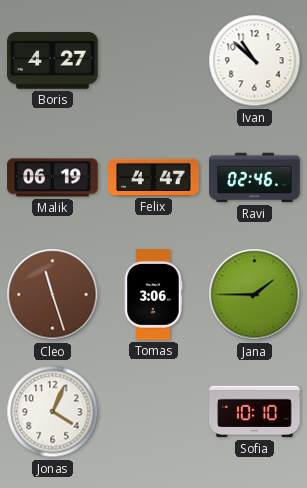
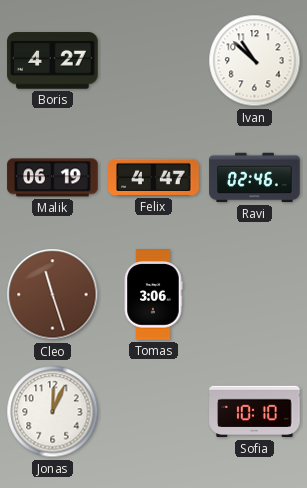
Jana: 1:45 -> none (255, 295)
Jonas: 4:04 -> 12:04 (53, 412)
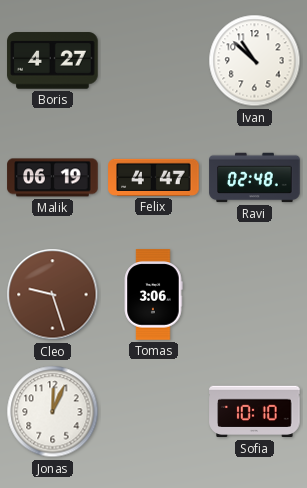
Ravi: 02:46 -> 02:48 (255, 178)
Cleo: 11:27 -> 9:27 (53, 295)
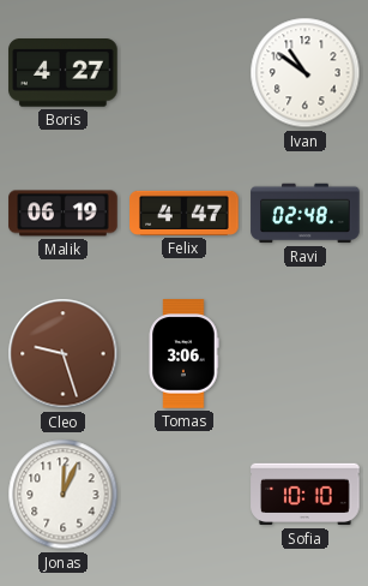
Ivan: 10:52 -> 10:51 (306, 73)
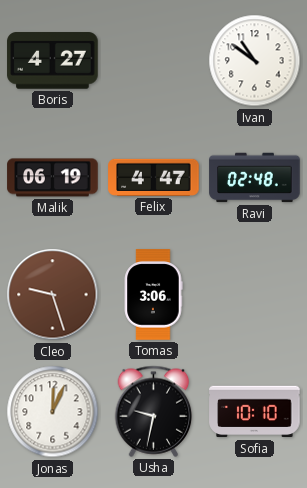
Usha: none -> 9:32 (154, 411)
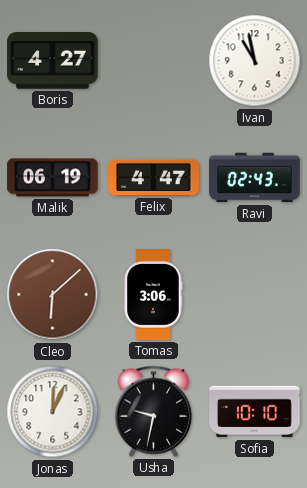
Ivan: 10:51 -> 10:58 (255, 61)
Ravi: 02:48 -> 02:43 (255, 178)
Cleo: 9:27 -> 6:08 (53, 295)
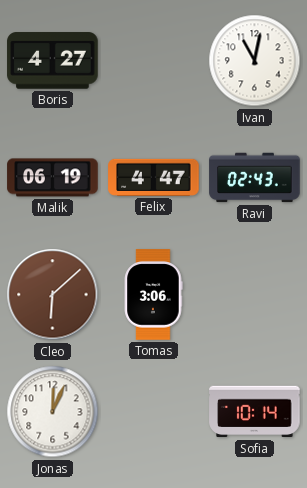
Ivan: 10:58 -> 11:02 (255, 61)
Usha: 9:32 -> none (154, 411)
Sofia: 10:10 -> 10:14 (255, 412)
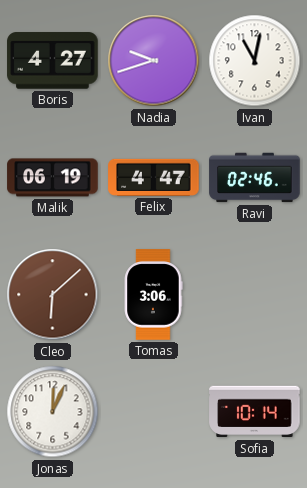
Nadia: none -> 9:42 (154, 61)
Ravi: 02:43 -> 02:46 (255, 178)
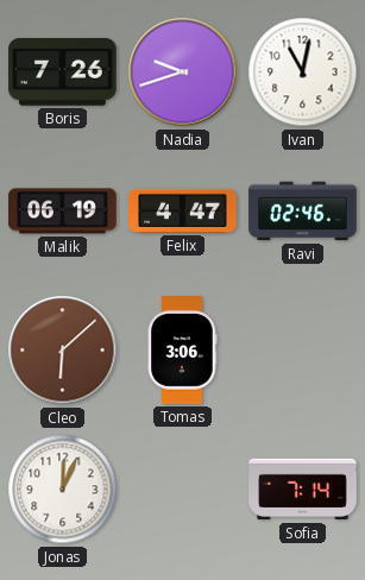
Boris: 4:27 -> 7:26 (63, 72)
Sofia: 10:14 -> 7:14 (303, 490)
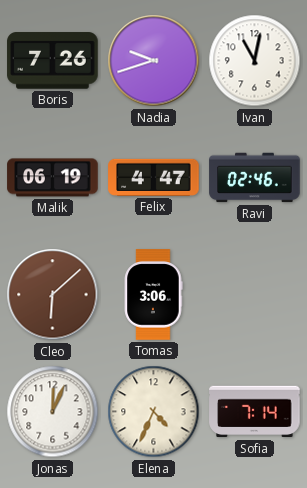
Elena: none -> 4:34 (154, 412)
